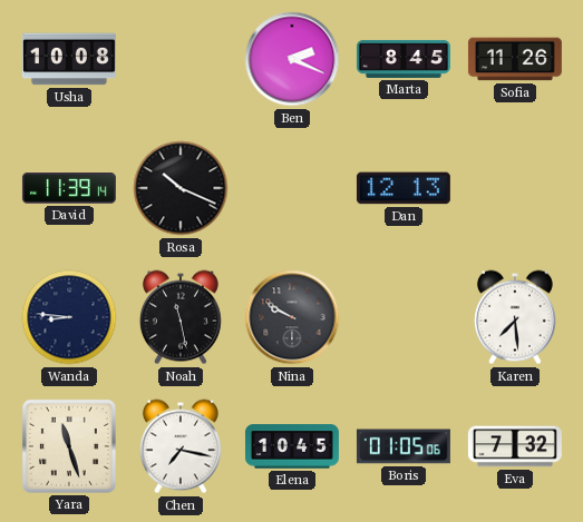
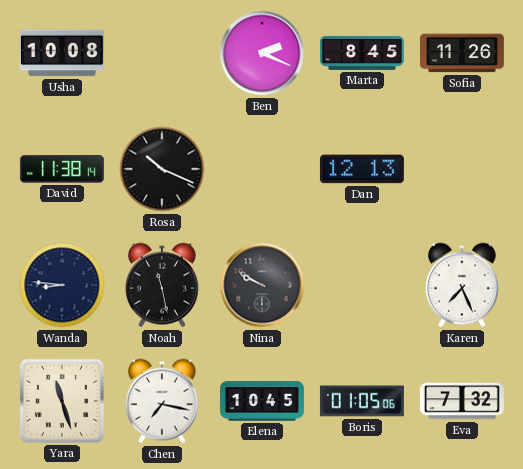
David: 11:39 -> 11:38 (62, 169)
Karen: 7:29 -> 7:26 (462, 285)
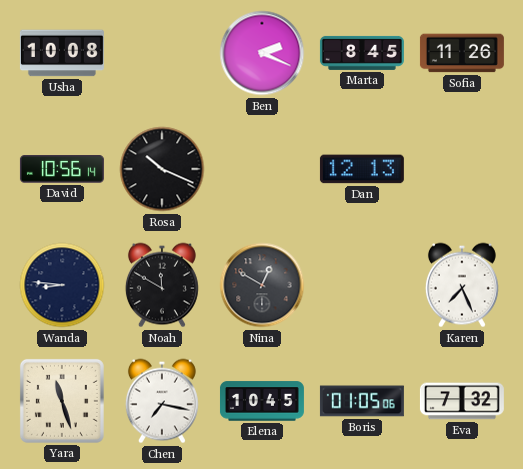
David: 11:38 -> 10:56 (62, 169)
Noah: 11:28 -> 11:50 (162, 285)
Nina: 9:50 -> 12:50 (262, 285)
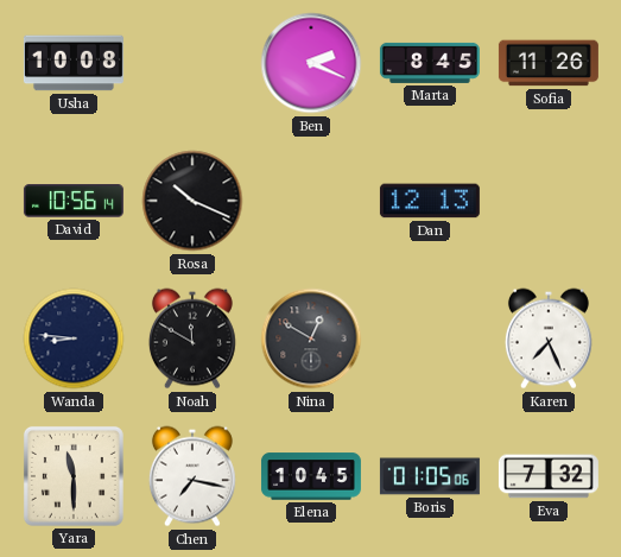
Yara: 11:27 -> 11:30 (74, 476)
